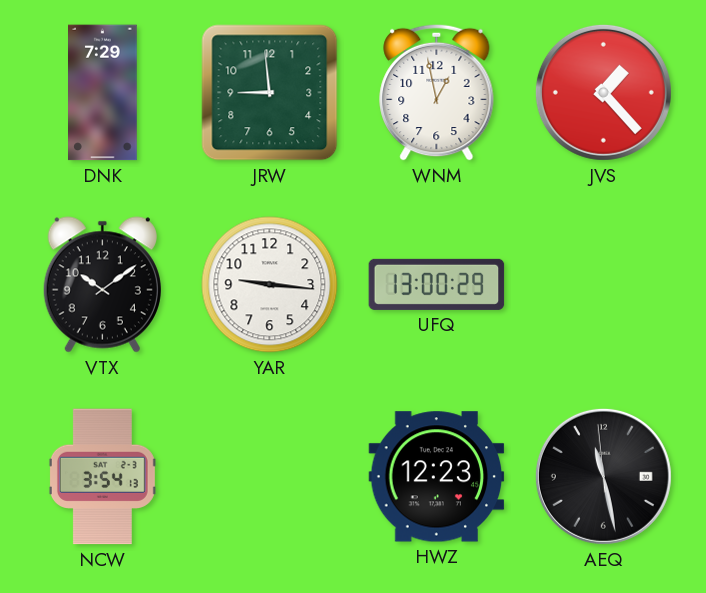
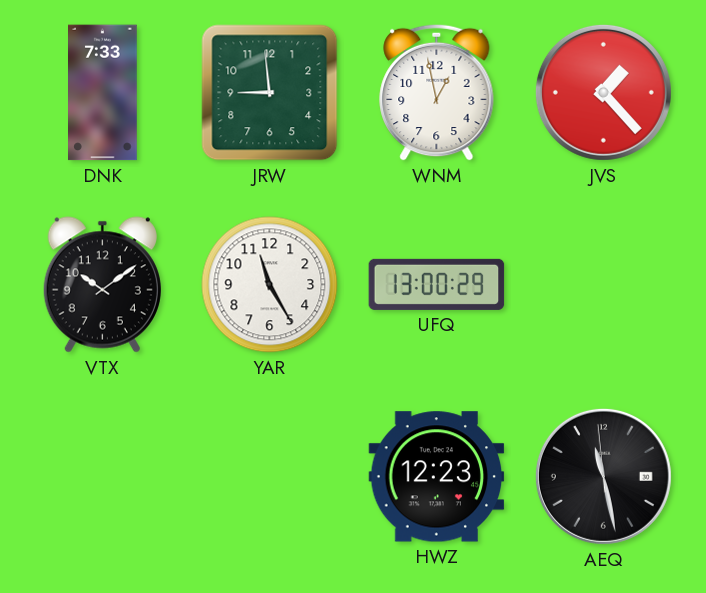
DNK: 7:29 -> 7:33 (103, 93)
YAR: 9:16 -> 11:25 (270, 285)
NCW: 3:54 -> none (102, 477)
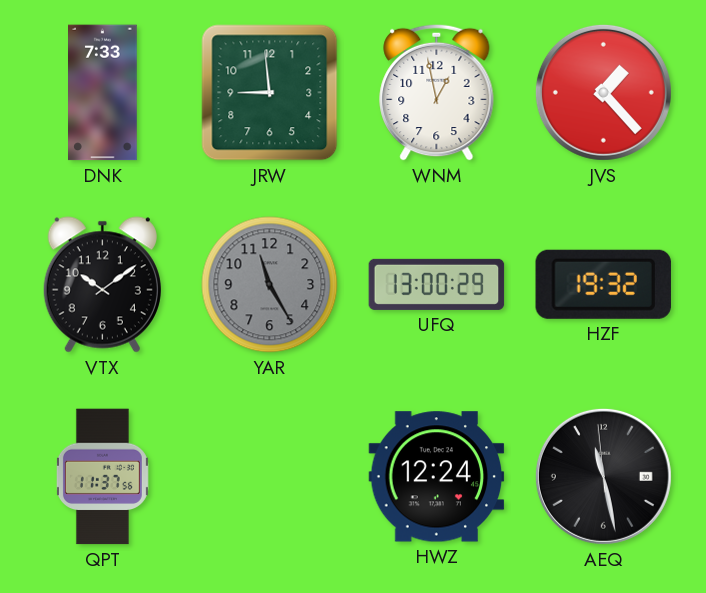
YAR dial: white -> grey (270, 285)
HZF: none -> 19:32 (603, 284)
QPT: none -> 11:37 (102, 477)
HWZ: 12:23 -> 12:24 (437, 477)
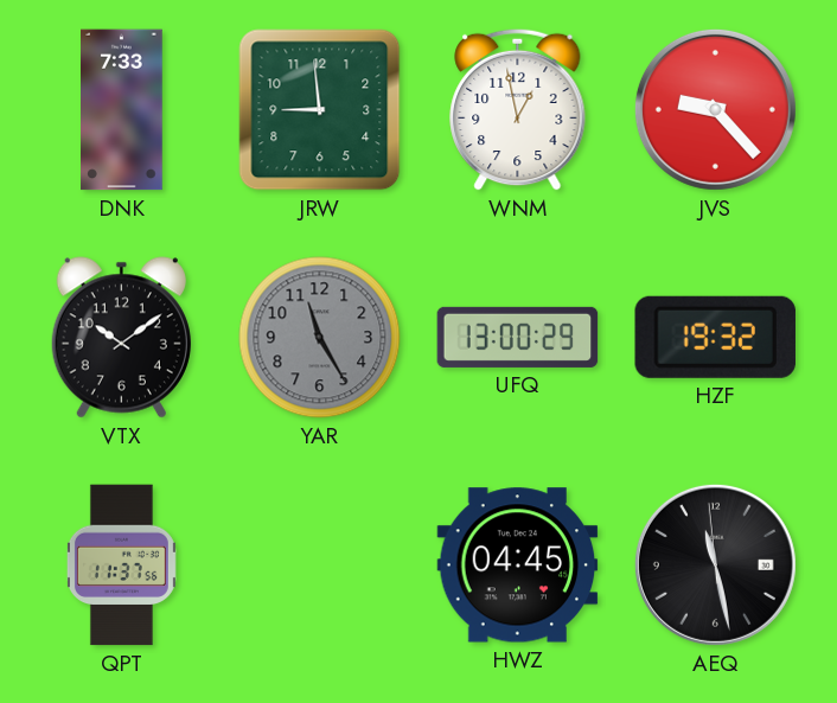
JVS: 1:23 -> 9:23 (715, 109)
HWZ: 12:24 -> 04:45 (518, 565)
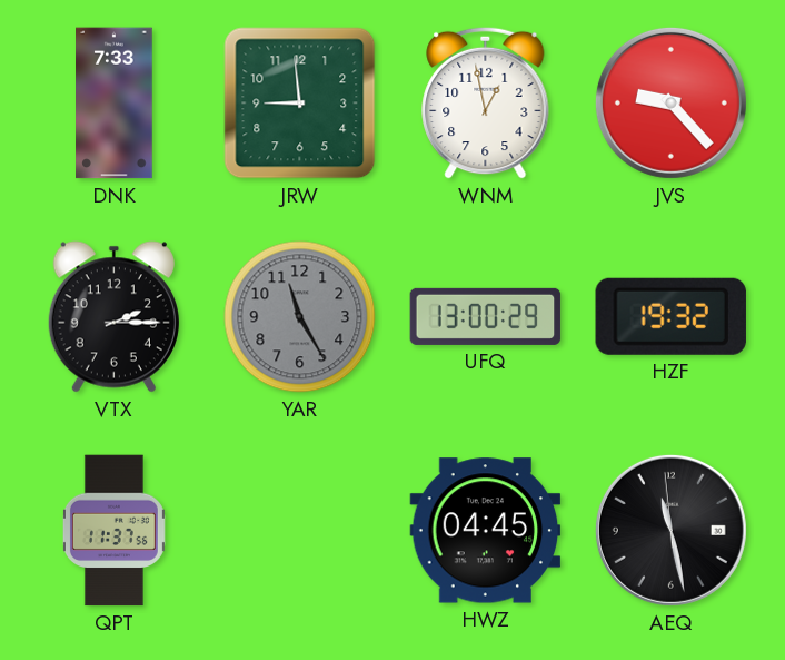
VTX: 10:09 -> 2:15 (113, 317)
